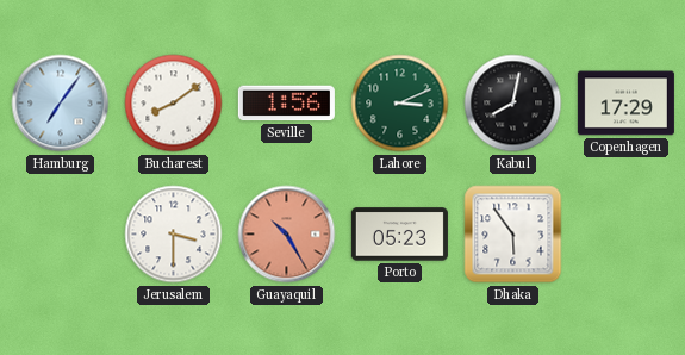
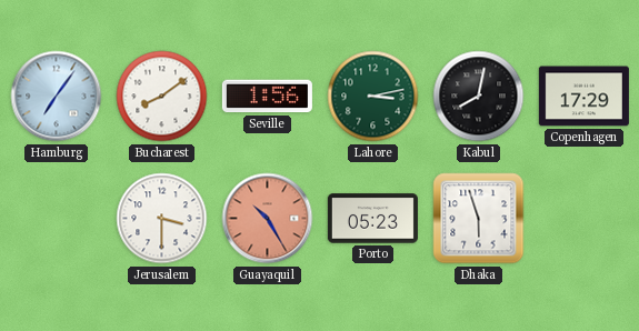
Lahore: 3:11 -> 3:13 (373, 97)
Dhaka: 5:54 -> 5:57 (479, 219)
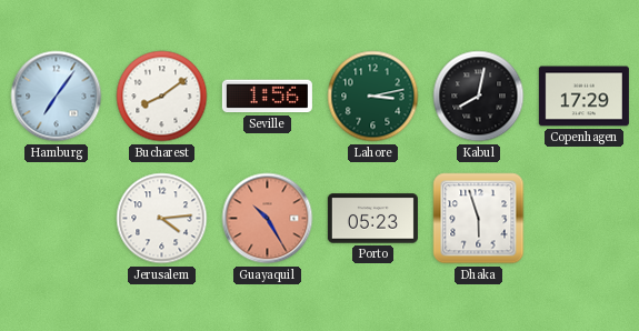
Jerusalem: 3:30 -> 4:14 (162, 219)
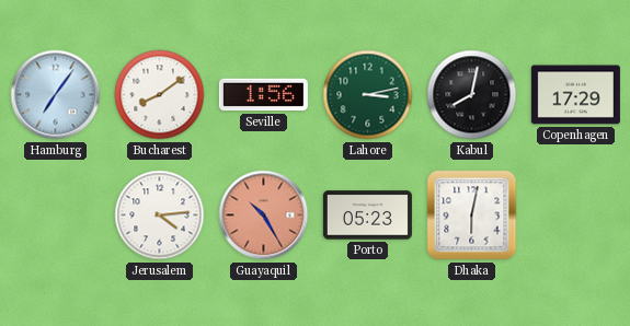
Dhaka: 5:57 -> 6:02 (472, 216)
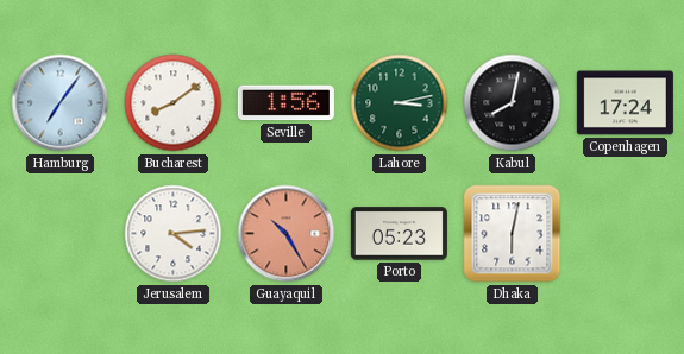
Copenhagen: 17:29 -> 17:24 (625, 103)
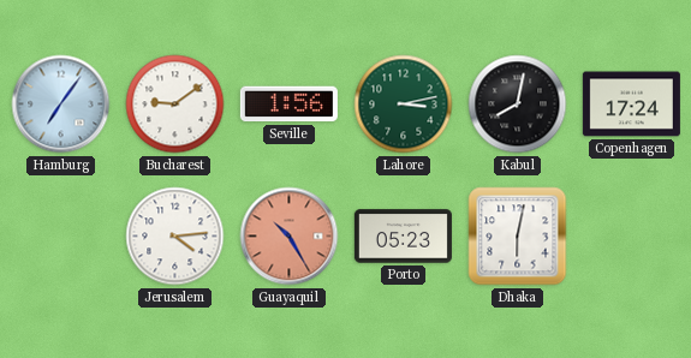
Bucharest: 8:09 -> 9:09 (175, 105)
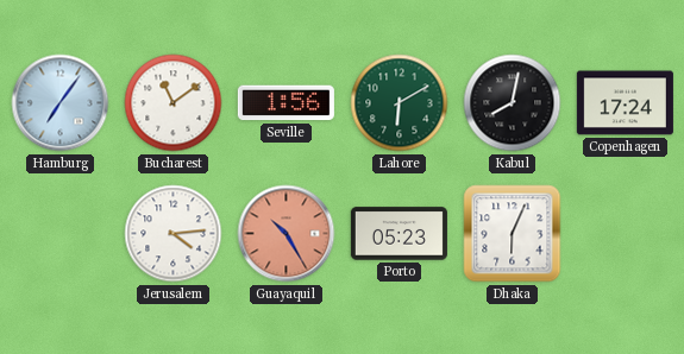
Bucharest: 9:09 -> 11:09 (174, 103)
Lahore: 3:13 -> 6:10 (400, 103)
Dhaka: 6:02 -> 6:04 (513, 234)
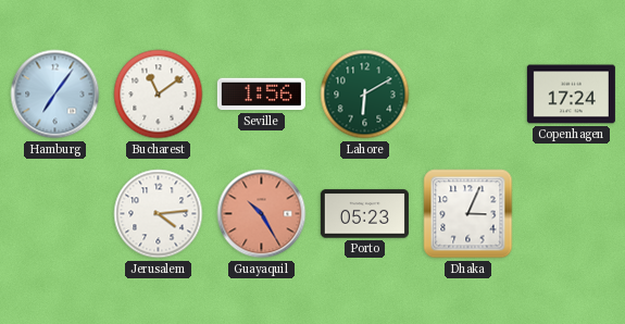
Kabul: 8:02 -> none (513, 103)
Dhaka: 6:04 -> 3:04 (468, 214)
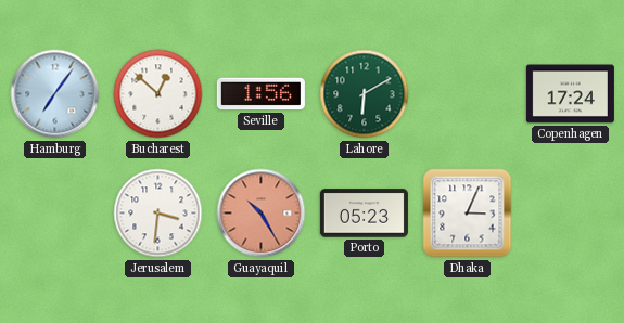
Bucharest: 11:09 -> 12:52 (158, 94)
Jerusalem: 4:14 -> 3:31 (158, 214)
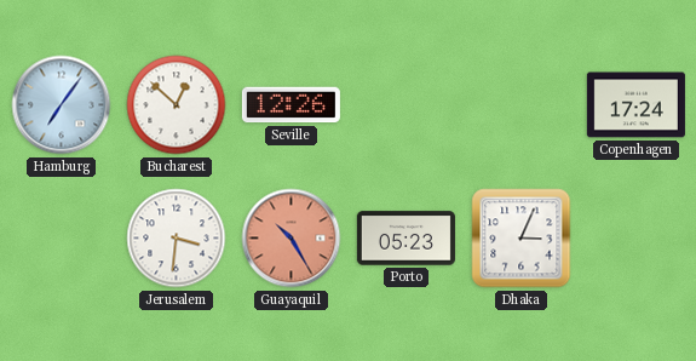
Seville: 1:56 -> 12:26 (291, 105)
Lahore: 6:10 -> none (365, 94)
